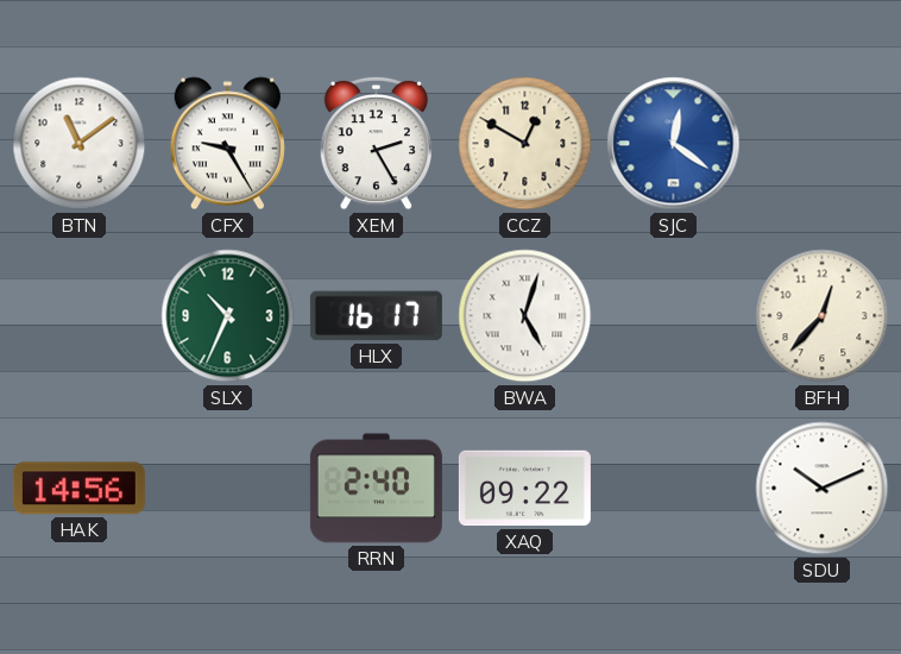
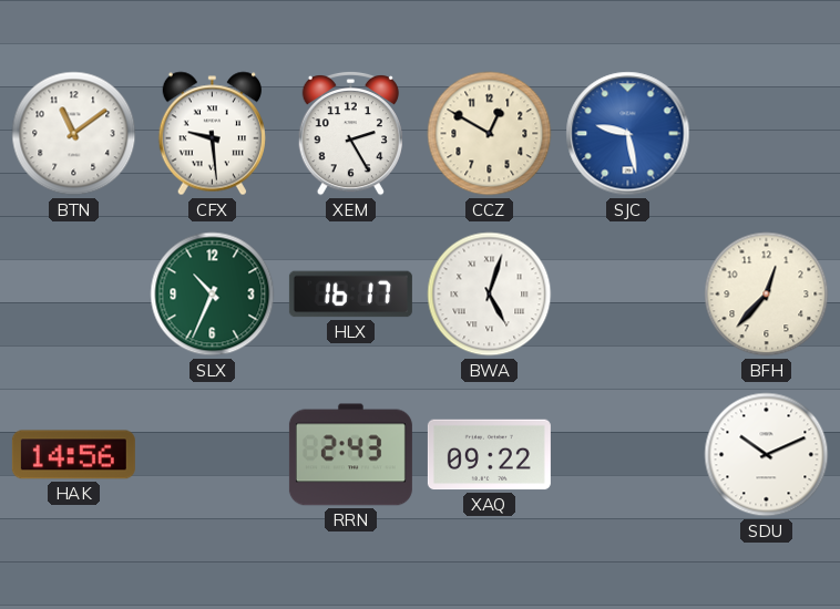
CFX: 9:25 -> 9:29 (212, 134)
SJC: 12:21 -> 9:28 (628, 134)
RRN: 2:40 -> 2:43 (350, 455)
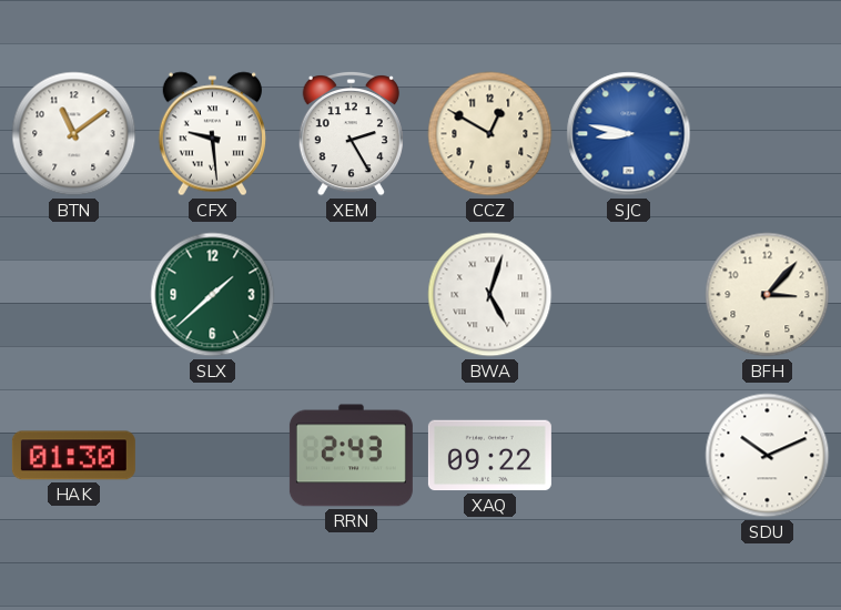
SJC: 9:28 -> 8:47 (629, 134)
SLX: 10:34 -> 1:38 (213, 295)
HLX: 16:17 -> none (350, 295)
BFH: 12:37 -> 3:07 (768, 295)
HAK: 14:56 -> 01:30 (73, 456)
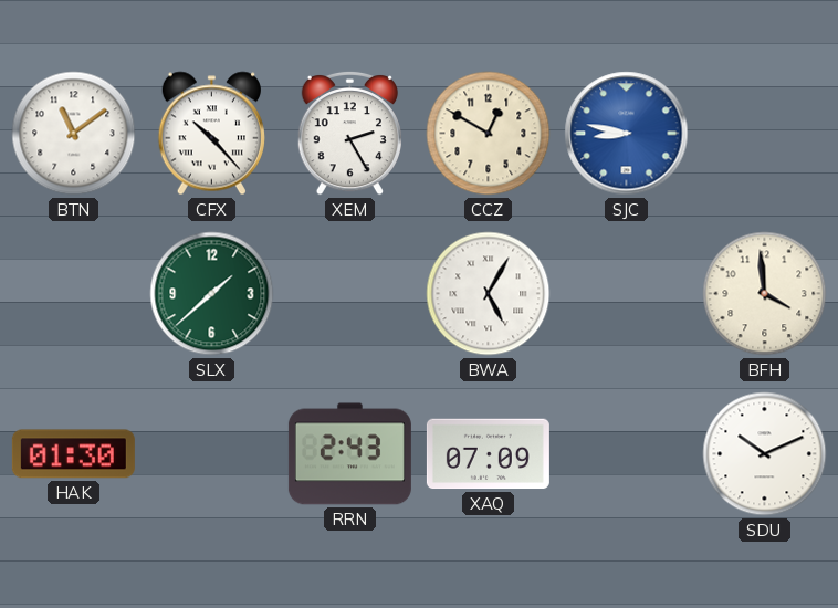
CFX: 9:29 -> 10:23 (211, 134)
BWA: 5:03 -> 5:05 (489, 294)
BFH: 3:07 -> 3:59 (765, 294)
XAQ: 09:22 -> 07:09 (488, 454)
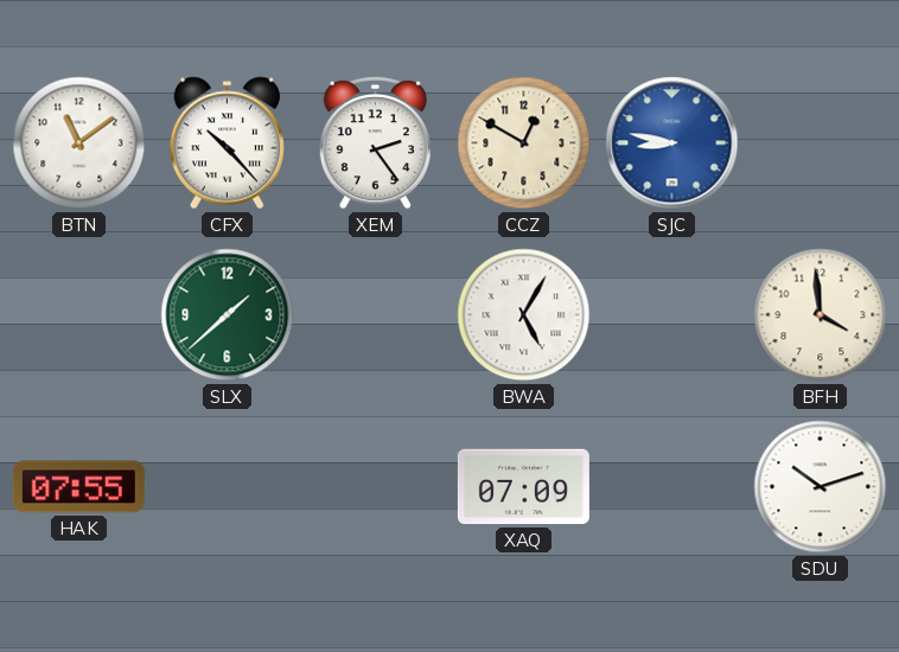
XEM: 2:25 -> 2:24 (375, 142)
HAK: 01:30 -> 07:55 (78, 487)
RRN: 2:43 -> none (349, 454)
SDU: 10:11 -> 10:12 (821, 487)
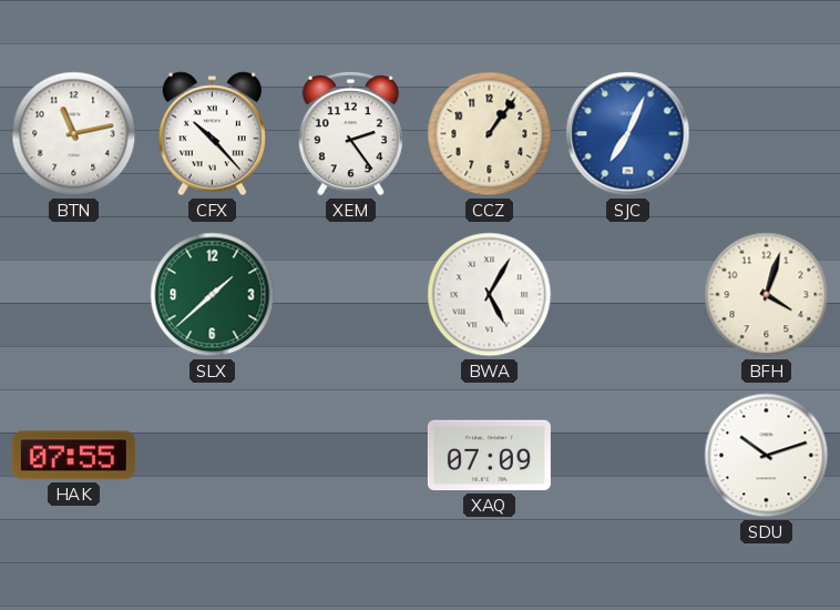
BTN: 11:09 -> 11:13 (74, 134)
CCZ: 12:50 -> 1:06 (490, 134)
SJC: 8:47 -> 7:04 (628, 134)
BFH: 3:59 -> 4:03 (767, 295)
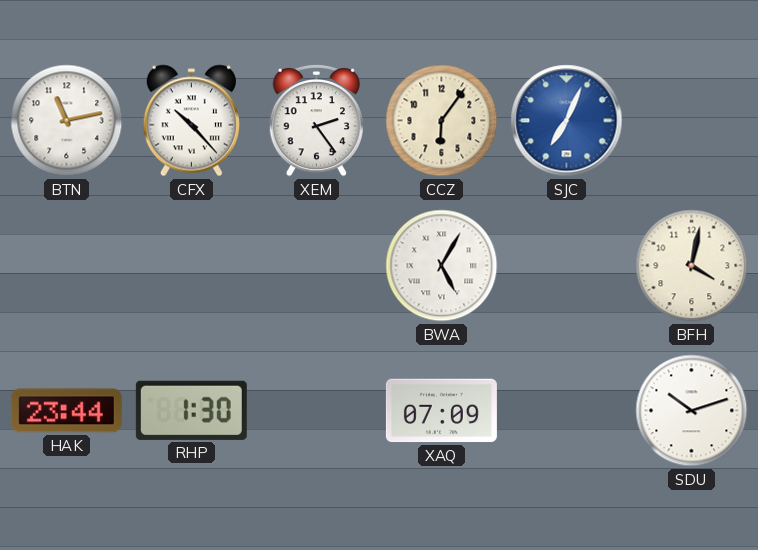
CCZ: 1:06 -> 6:06 (442, 121)
SLX: 1:38 -> none (213, 295)
BFH: 4:03 -> 4:02 (692, 266)
HAK: 07:55 -> 23:44 (66, 411)
RHP: none -> 1:30 (191, 410)
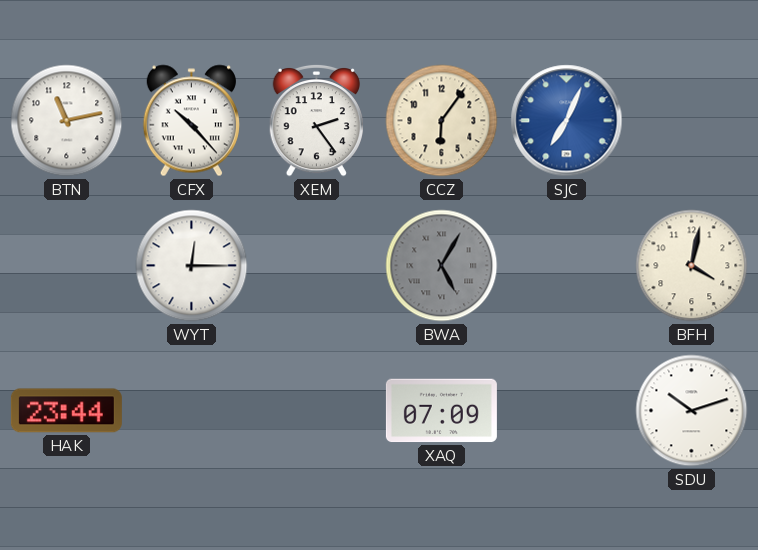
WYT: none -> 12:15 (192, 266)
BWA dial: white -> grey (442, 266)
RHP: 1:30 -> none (191, 410)
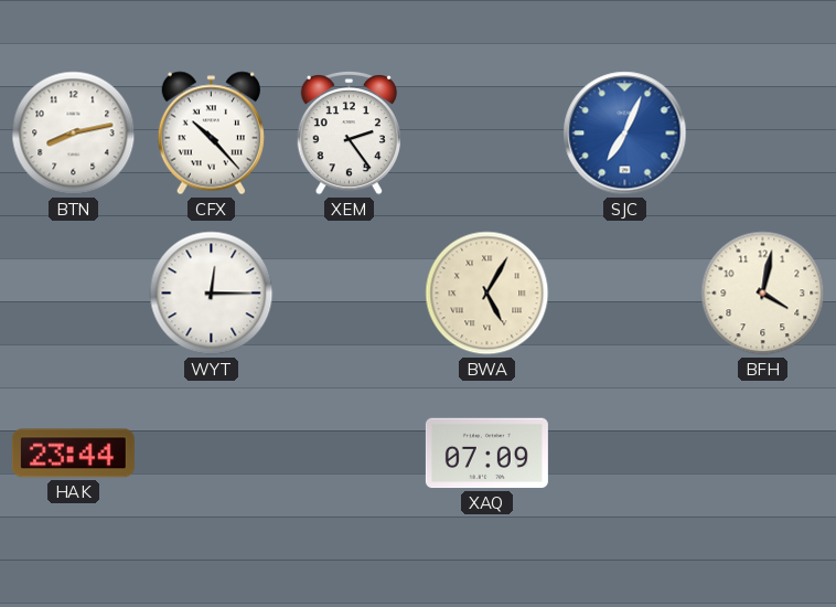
BTN: 11:13 -> 8:13 (74, 134)
CCZ: 6:06 -> none (442, 121)
BWA dial: grey -> cream (487, 294)
SDU: 10:12 -> none (692, 411)
